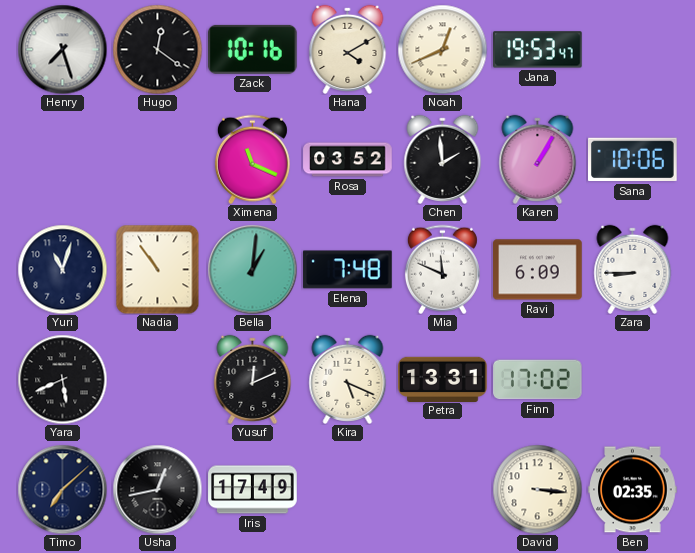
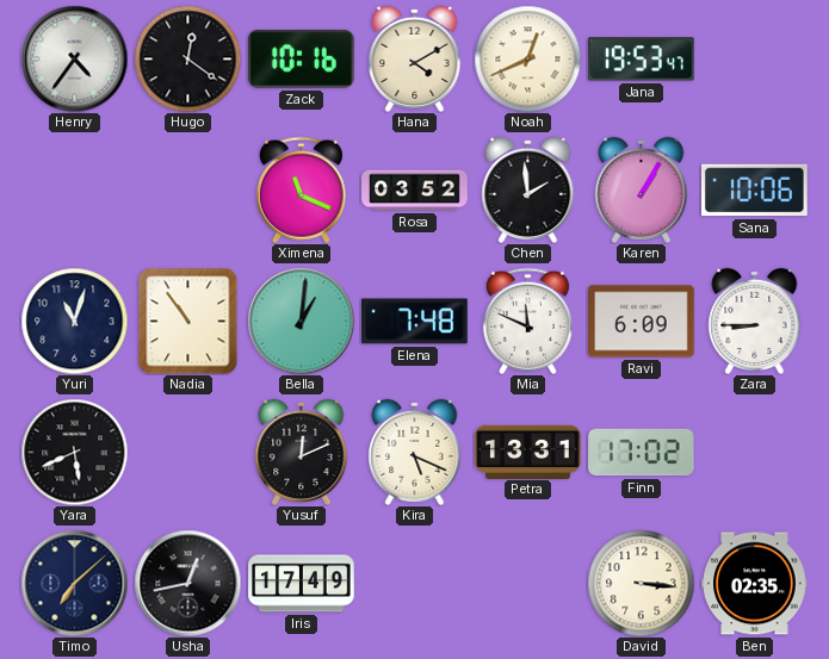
Henry: 7:27 -> 4:36 (74, 58)
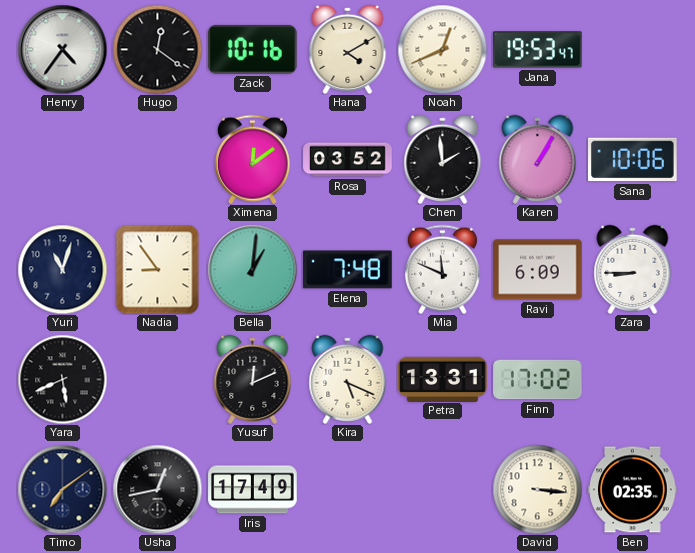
Ximena: 11:19 -> 12:09 (252, 159)
Nadia: 10:54 -> 8:54 (158, 269)
Timo: 7:08 -> 7:09 (62, 489)
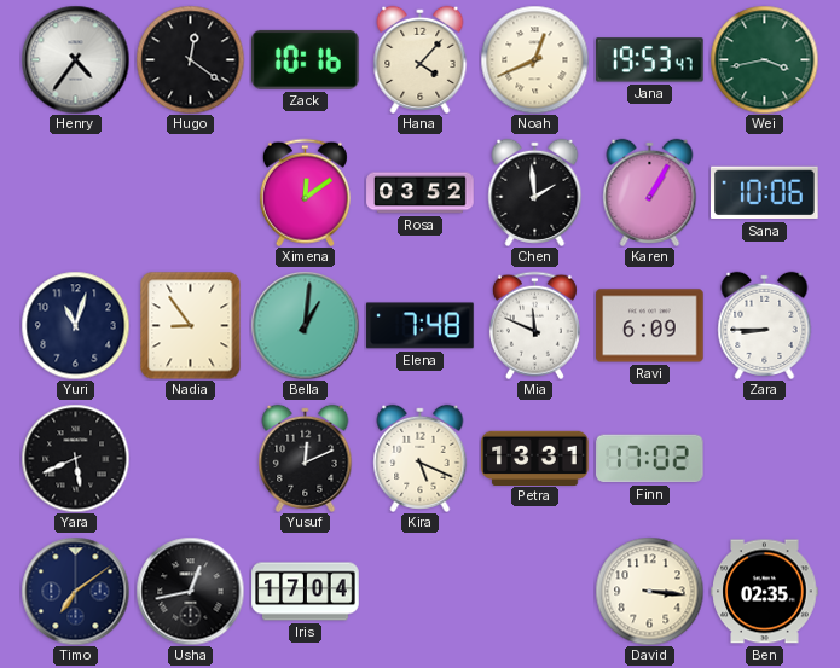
Hana: 4:10 -> 4:07 (421, 59)
Wei: none -> 3:43 (764, 59)
Iris: 17:49 -> 17:04 (306, 592)
